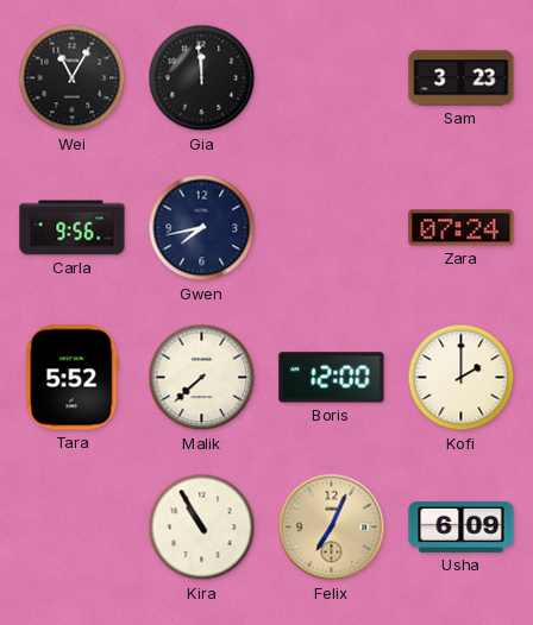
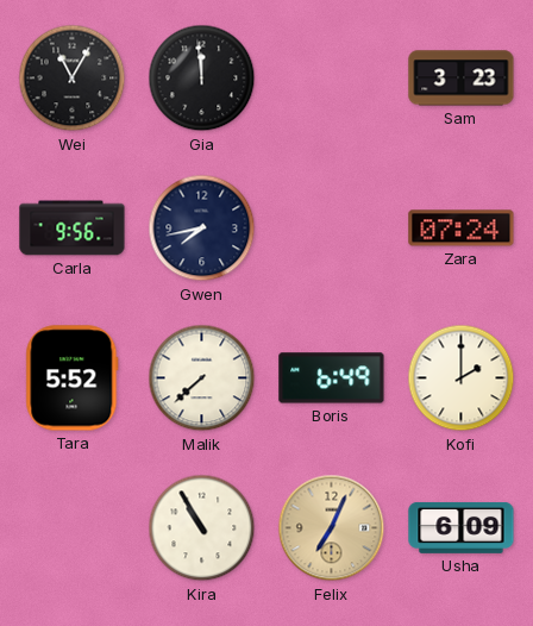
Boris: 12:00 -> 6:49 (332, 378)
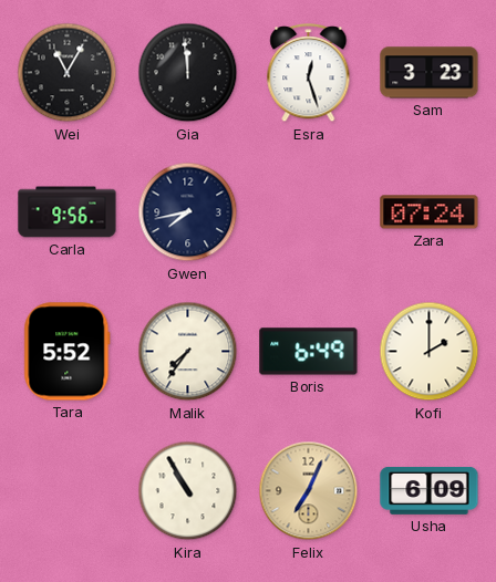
Esra: none -> 12:27 (309, 73)
Malik: 7:38 -> 7:36 (188, 352)
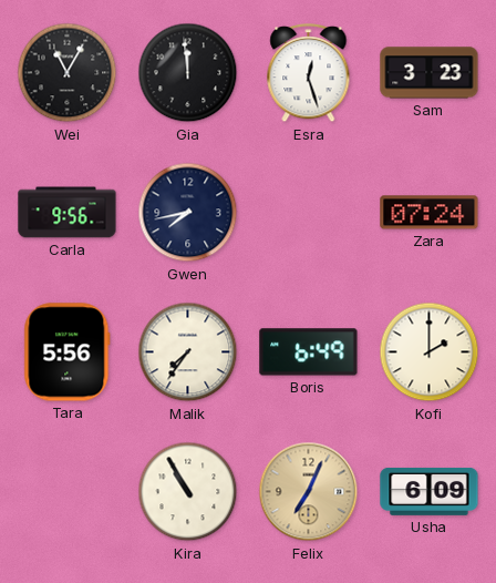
Tara: 5:52 -> 5:56 (68, 352)
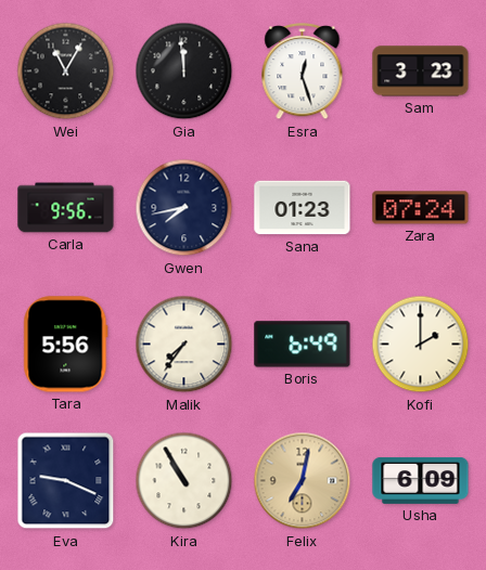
Sana: none -> 01:23 (303, 208)
Eva: none -> 9:19 (66, 481)
Felix: 7:04 -> 7:02 (303, 481)
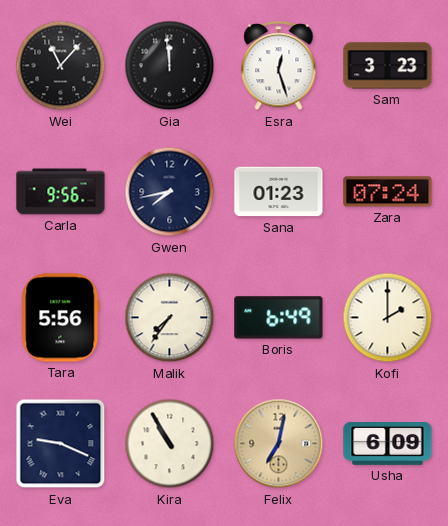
Wei: 11:05 -> 11:07 (61, 66)
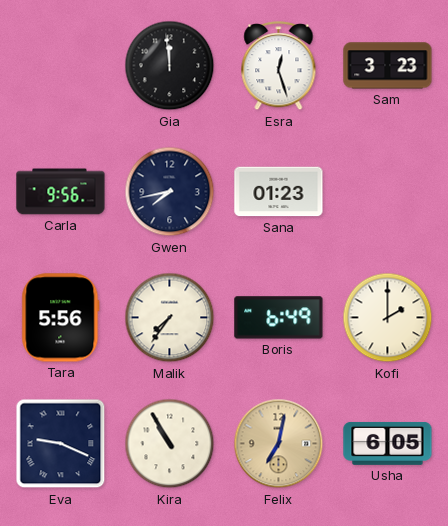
Wei: 11:07 -> none (61, 66)
Zara: 07:24 -> none (388, 192)
Usha: 6:09 -> 6:05 (388, 443)
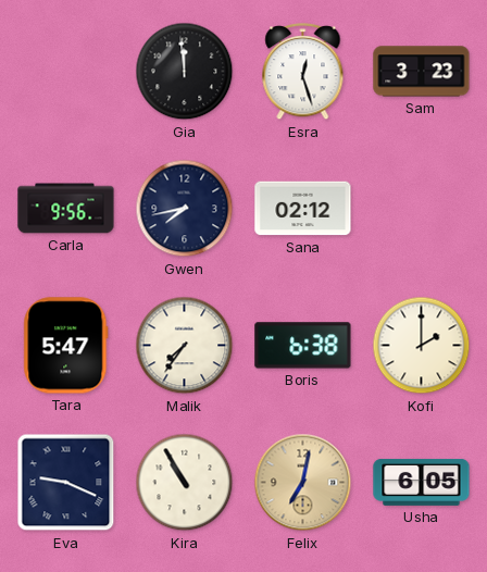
Sana: 01:23 -> 02:12 (303, 209)
Tara: 5:56 -> 5:47 (66, 346)
Boris: 6:49 -> 6:38 (303, 346)
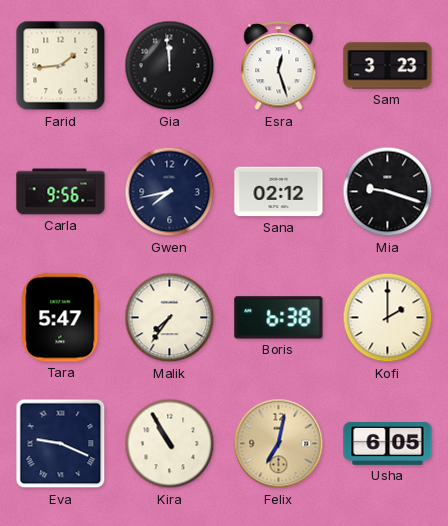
Farid: none -> 1:44 (61, 66)
Mia: none -> 9:18 (388, 192)
